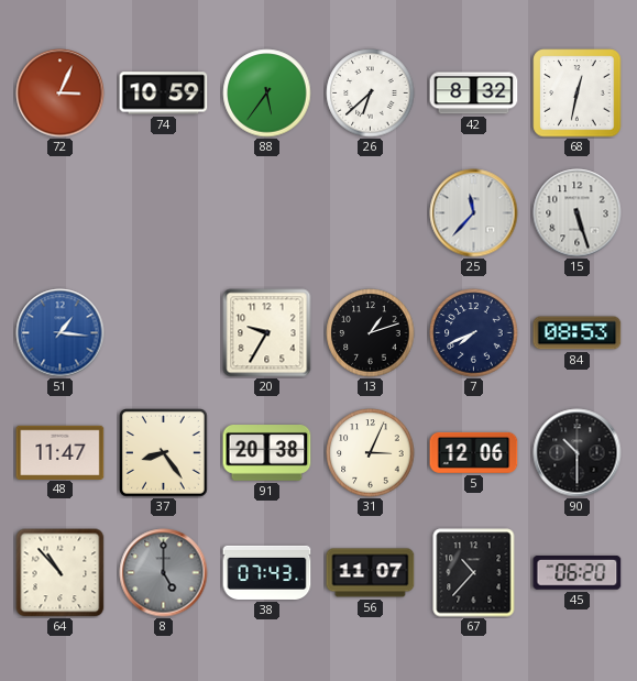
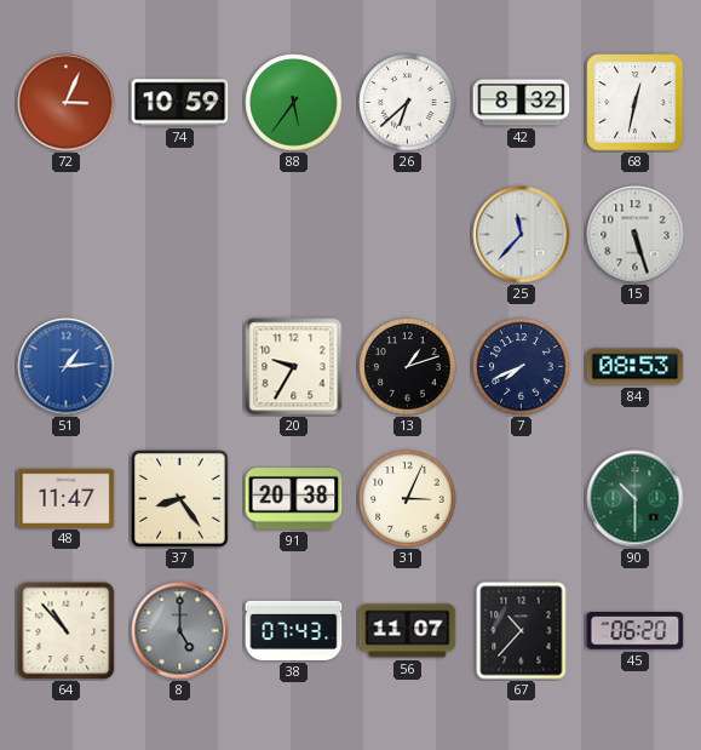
51: 1:16 -> 1:14 (67, 367)
5: 12:06 -> none (474, 452)
90 dial: black -> green (636, 499)
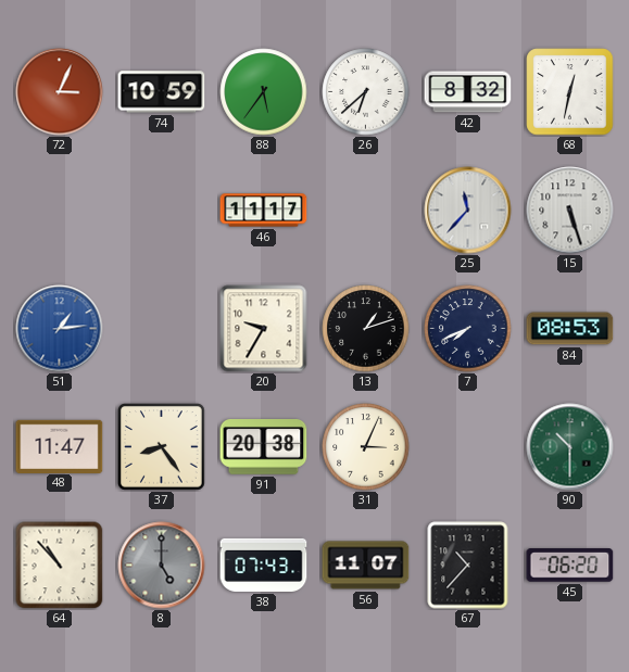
46: none -> 11:17 (264, 211)
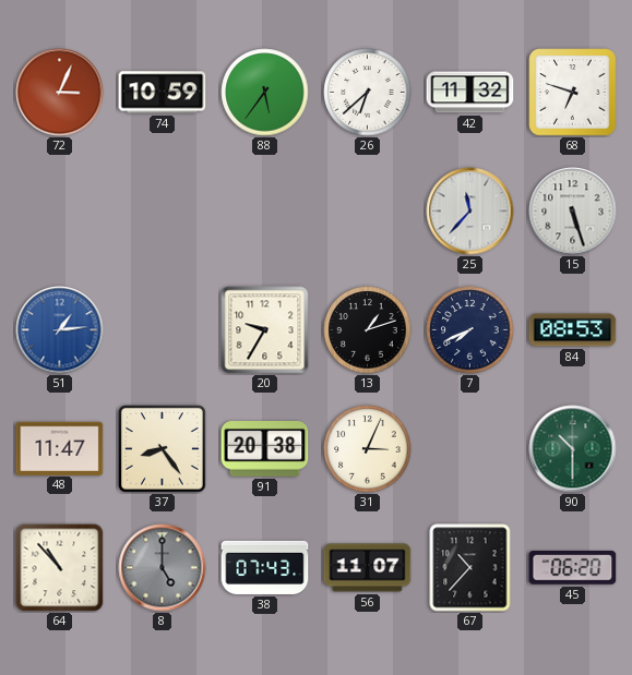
42: 8:32 -> 11:32 (470, 93)
68: 12:32 -> 6:48 (573, 93)
46: 11:17 -> none (264, 211)
